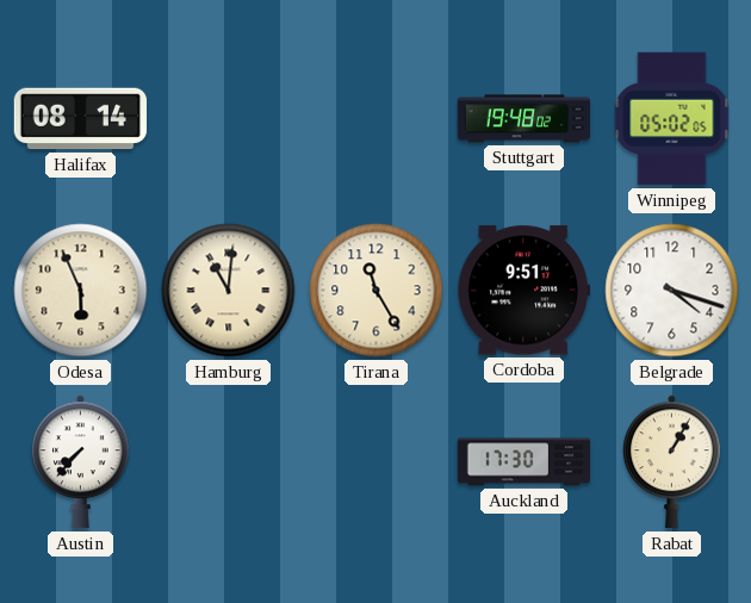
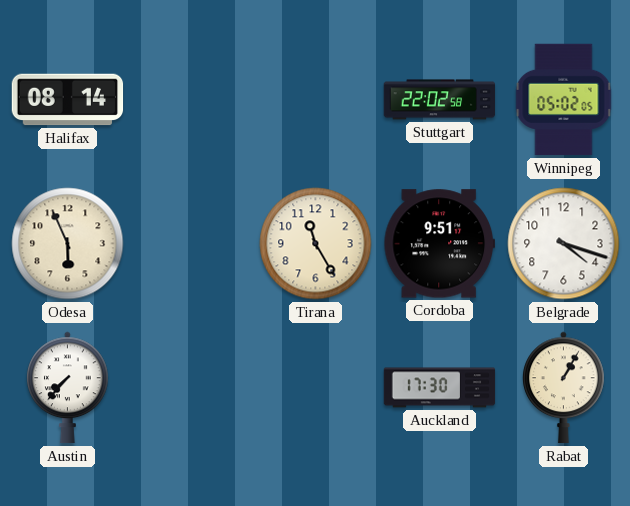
Stuttgart: 19:48 -> 22:02 (440, 100)
Hamburg: 11:01 -> none (229, 291)
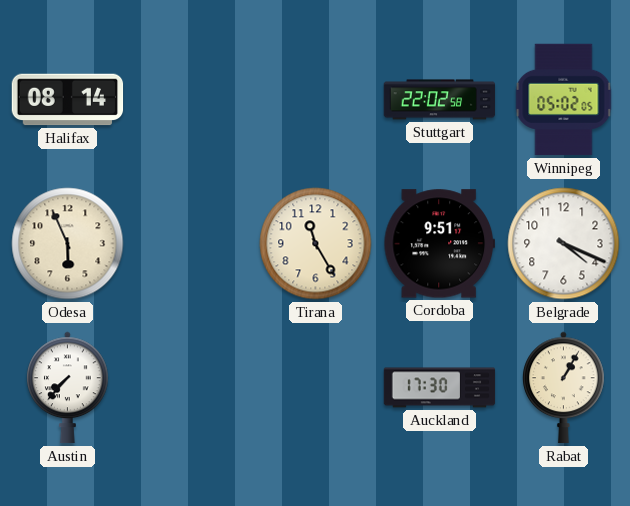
Belgrade: 4:18 -> 4:19 (564, 244)
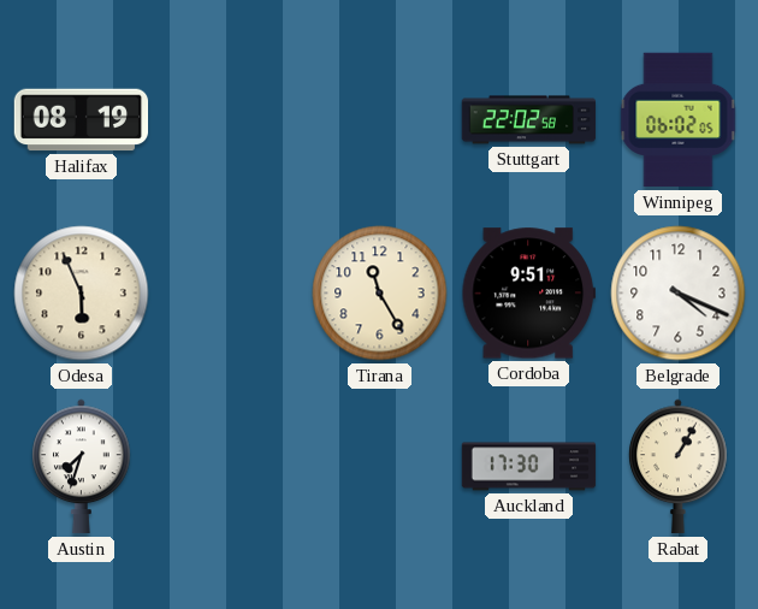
Halifax: 08:14 -> 08:19 (82, 120)
Winnipeg: 05:02 -> 06:02 (679, 120)
Austin: 7:37 -> 7:33 (82, 467)
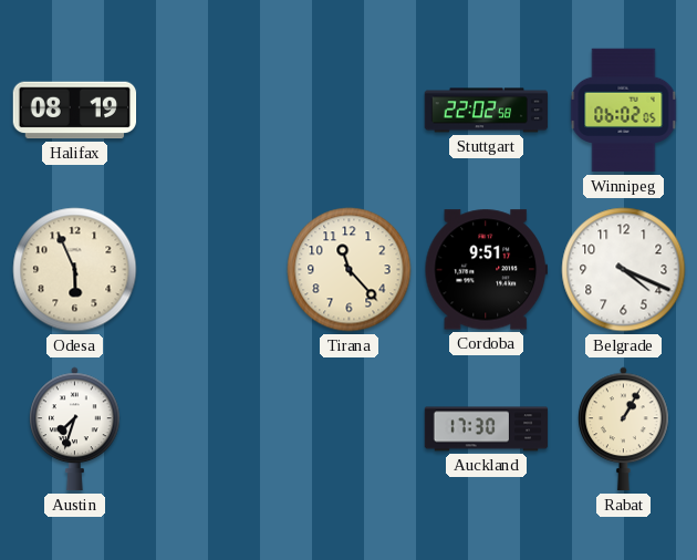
Tirana: 11:25 -> 11:23 (350, 270)
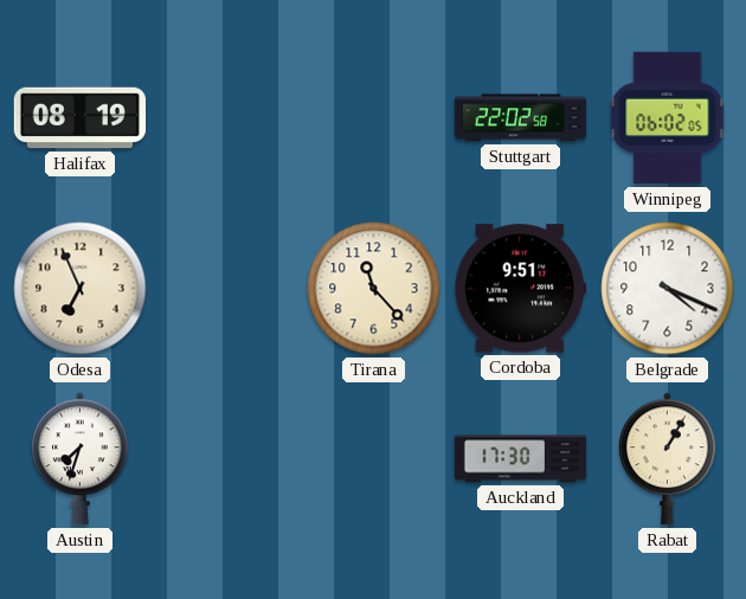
Odesa: 5:56 -> 6:56 (81, 289)
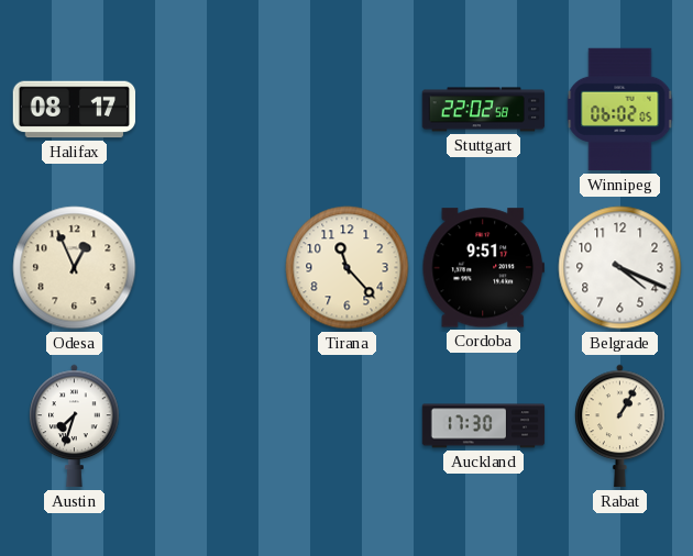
Halifax: 08:19 -> 08:17 (75, 110)
Odesa: 6:56 -> 12:56 (75, 268)
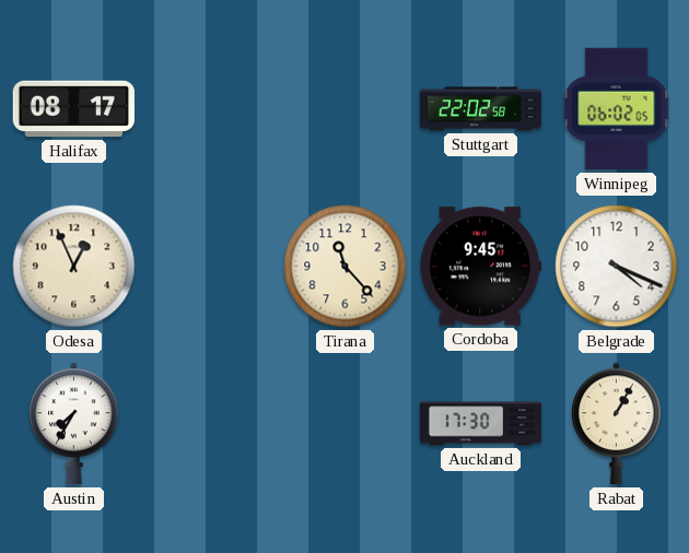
Cordoba: 9:51 -> 9:45 (480, 267)
Austin: 7:33 -> 7:35 (74, 424)
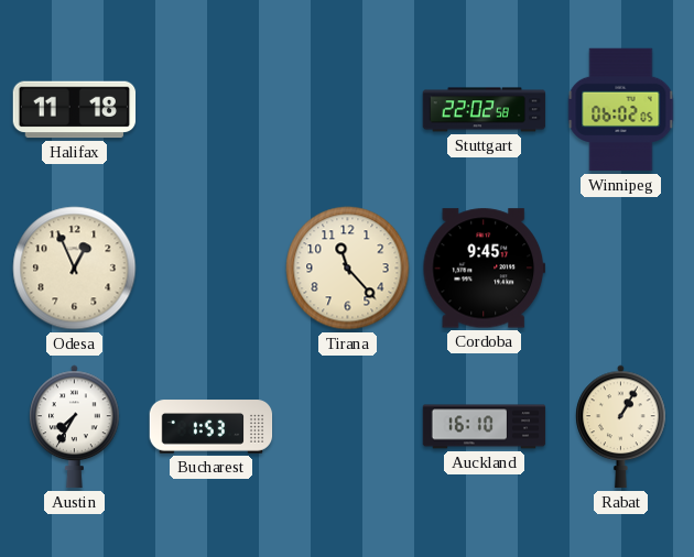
Halifax: 08:17 -> 11:18 (75, 110)
Belgrade: 4:19 -> none (617, 267)
Bucharest: none -> 1:53 (212, 427)
Auckland: 17:30 -> 16:10 (485, 427)
